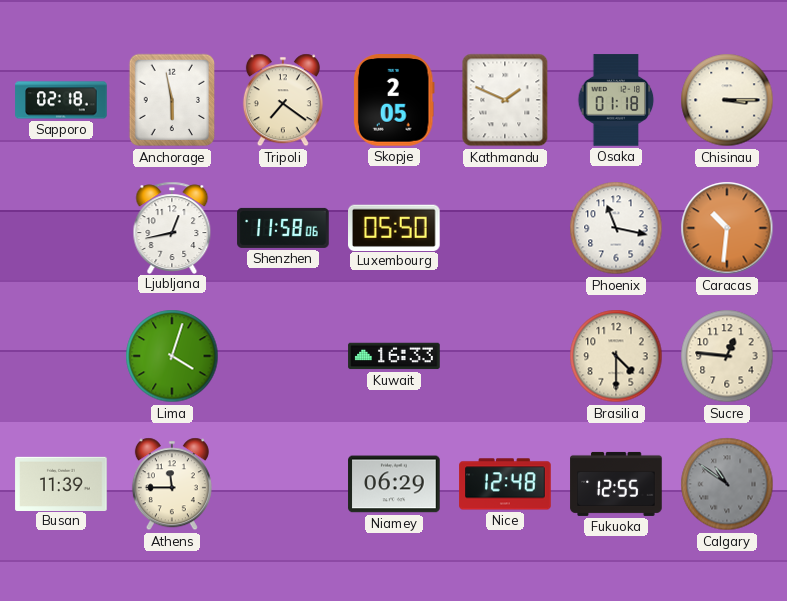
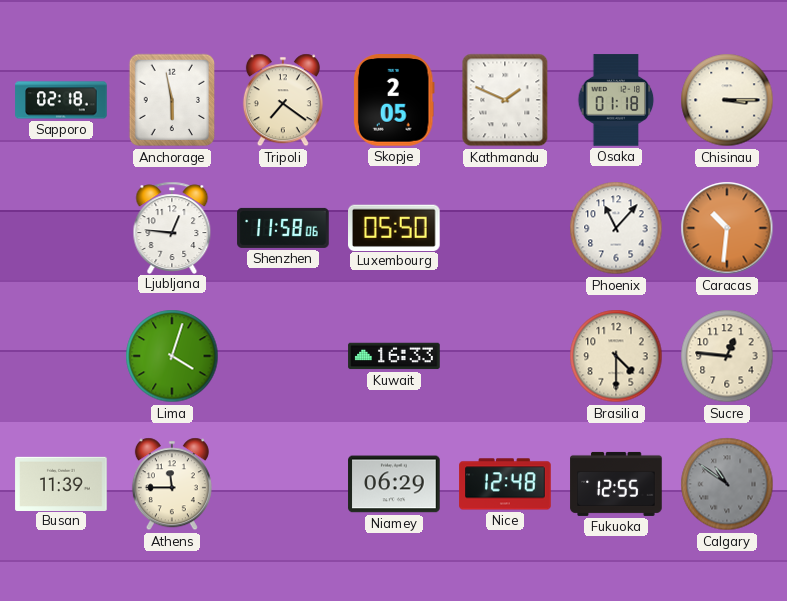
Ljubljana: 12:43 -> 12:46 (172, 227)
Phoenix: 11:17 -> 11:07 (616, 228)
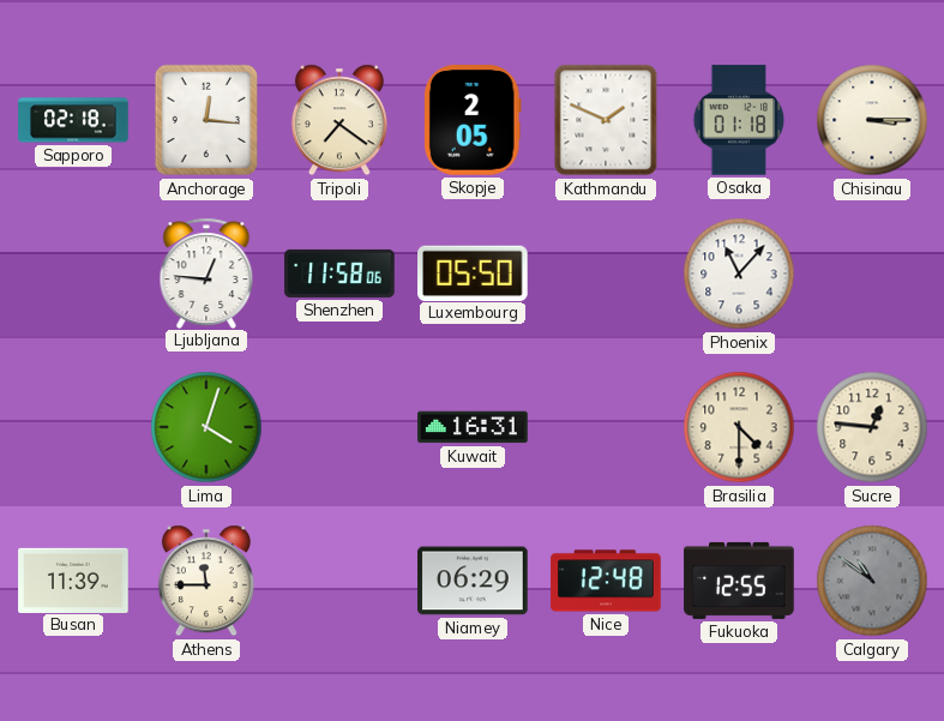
Anchorage: 5:58 -> 12:16 (205, 120)
Caracas: 10:31 -> none (727, 228)
Kuwait: 16:33 -> 16:31 (473, 427)
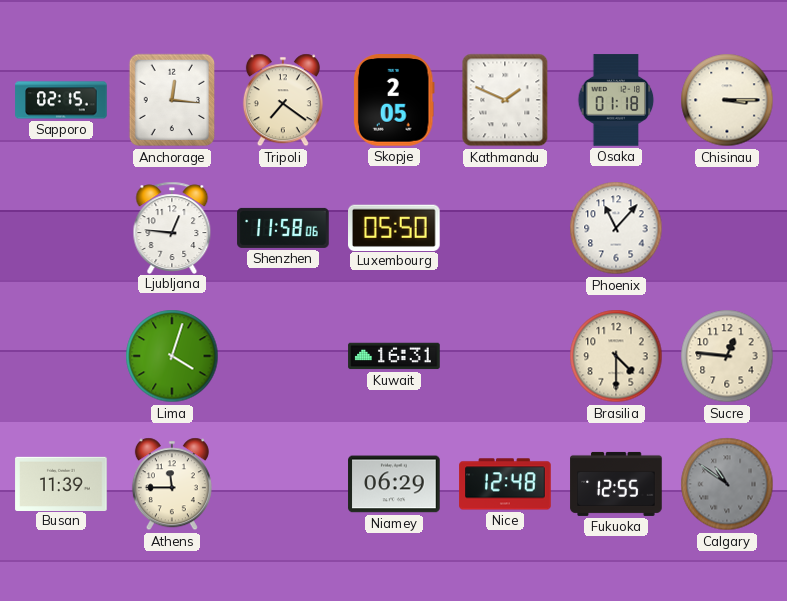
Sapporo: 02:18 -> 02:15 (61, 100)
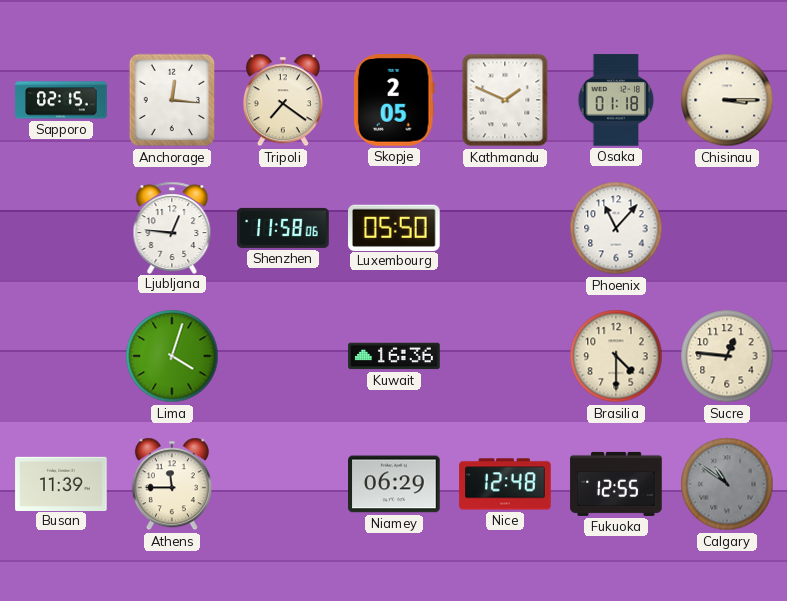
Kuwait: 16:31 -> 16:36 (394, 356)
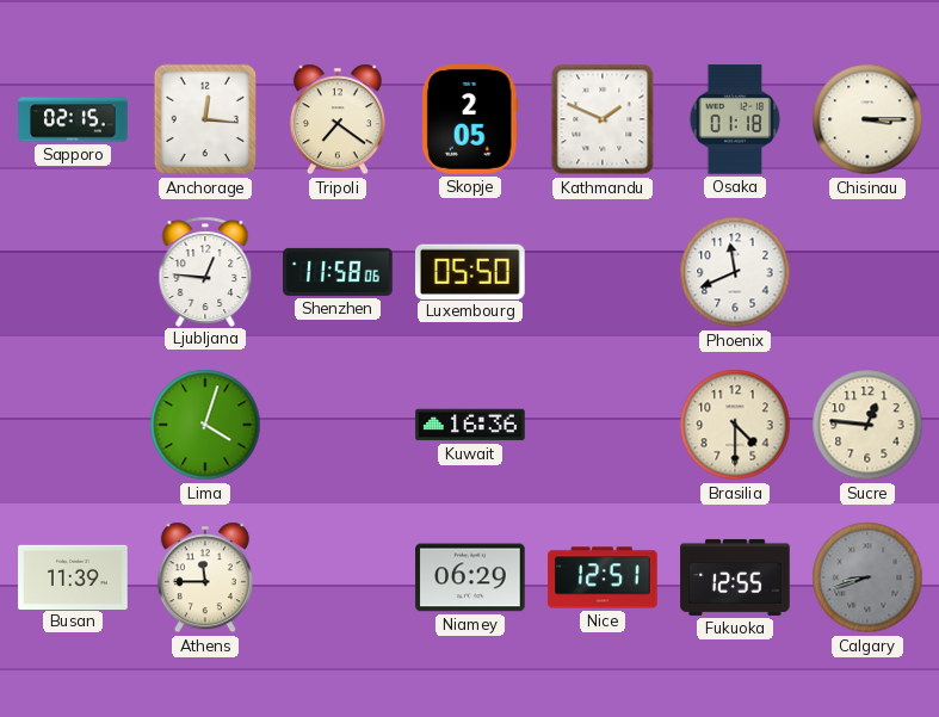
Phoenix: 11:07 -> 11:41 (735, 272)
Nice: 12:48 -> 12:51 (603, 577)
Calgary: 10:51 -> 8:42 (867, 577)
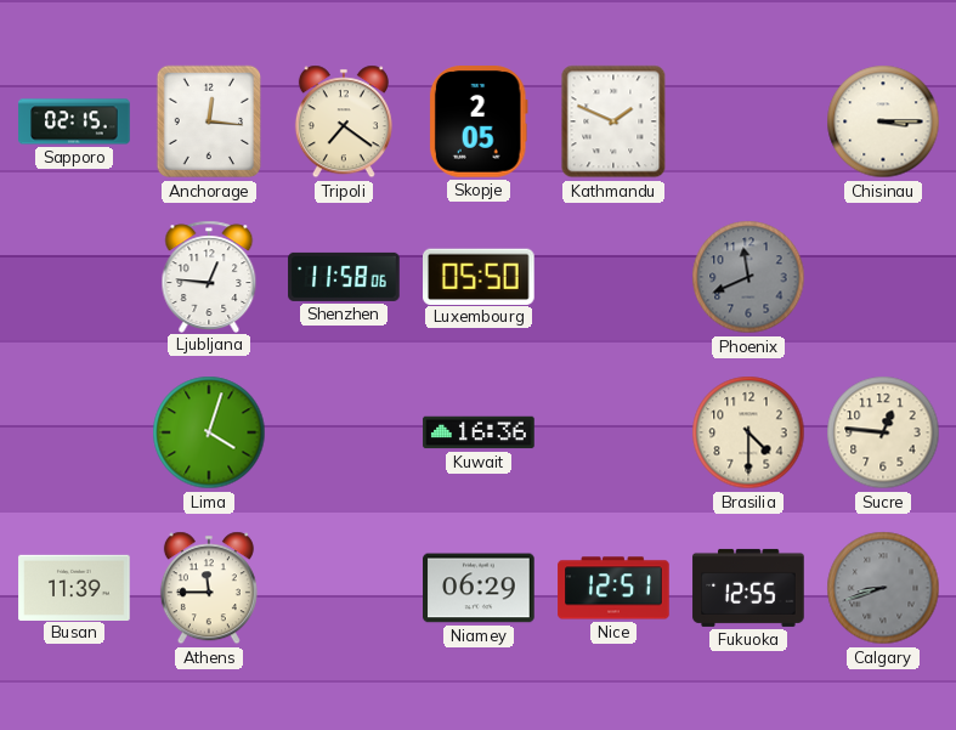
Osaka: 01:18 -> none (735, 119)
Phoenix dial: white -> grey (748, 277)
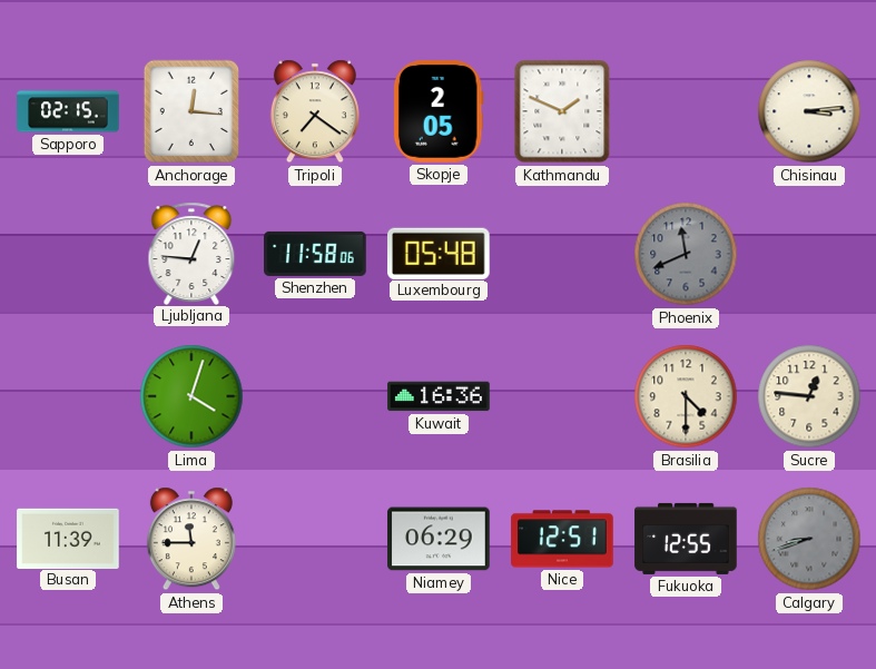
Chisinau: 3:15 -> 3:14 (809, 111)
Luxembourg: 05:50 -> 05:48 (440, 253)
